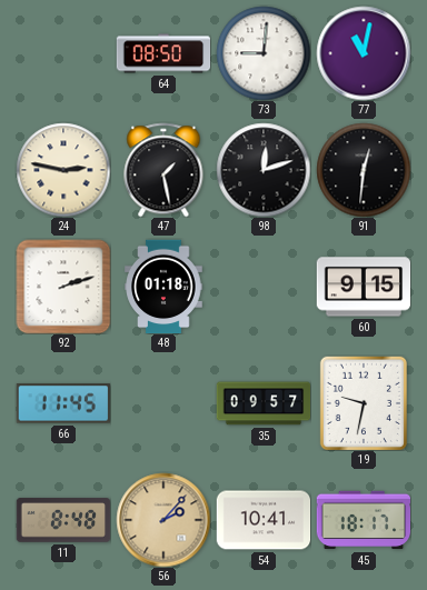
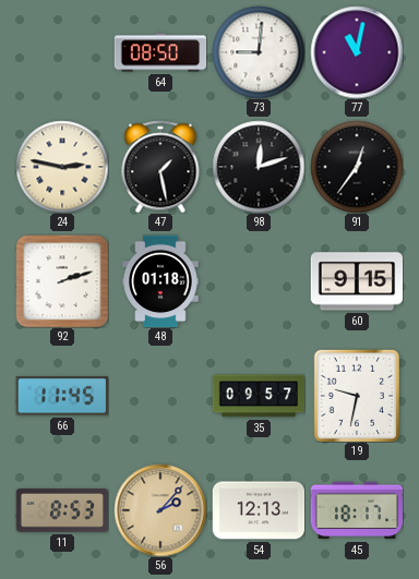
91: 12:31 -> 12:36 (357, 167)
11: 8:48 -> 8:53 (62, 510)
54: 10:41 -> 12:13 (259, 510)
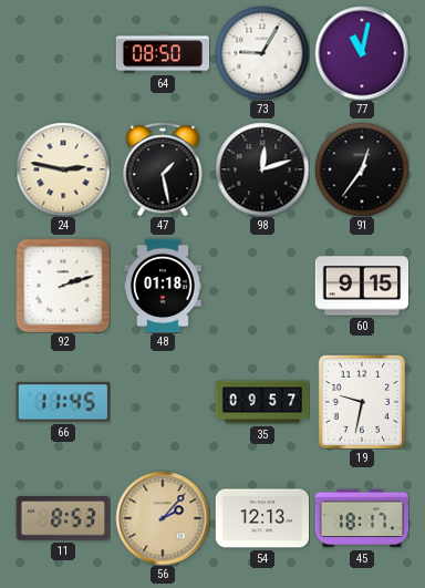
73: 9:01 -> 9:05 (262, 53)
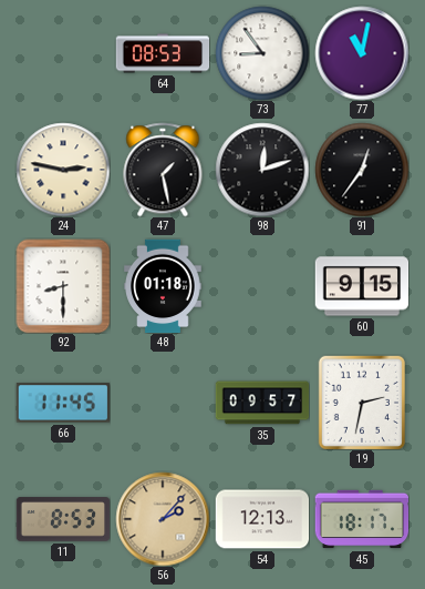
64: 08:50 -> 08:53 (163, 53)
73: 9:05 -> 8:54 (262, 53)
92: 2:12 -> 8:30 (63, 286)
19: 9:32 -> 2:32 (362, 403)
